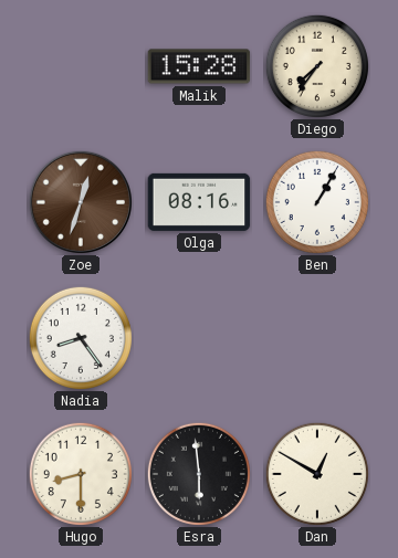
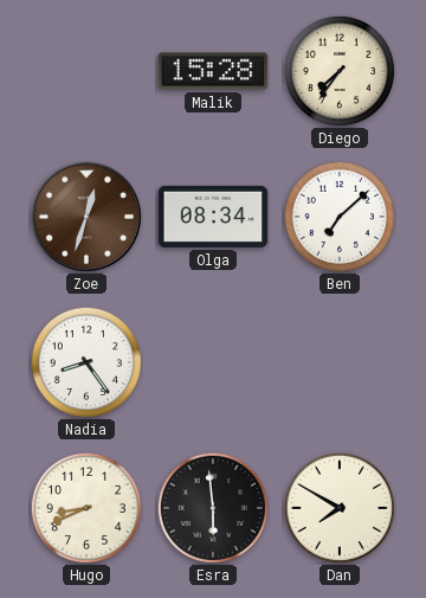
Olga: 08:16 -> 08:34 (213, 217)
Ben: 1:05 -> 7:08 (340, 217)
Hugo: 8:30 -> 8:41 (86, 508)
Dan: 12:50 -> 7:50 (340, 508)
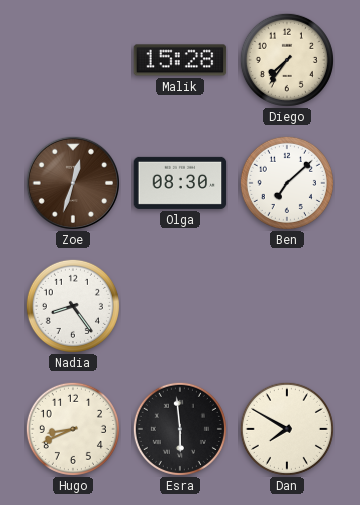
Olga: 08:34 -> 08:30 (180, 183)
